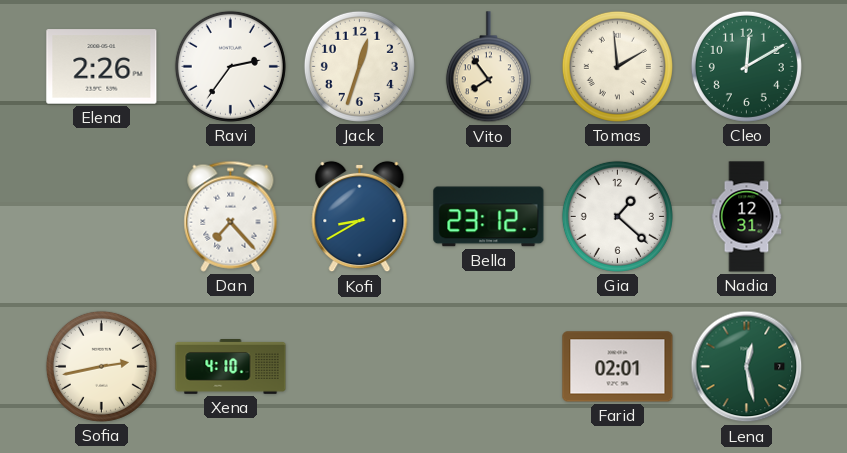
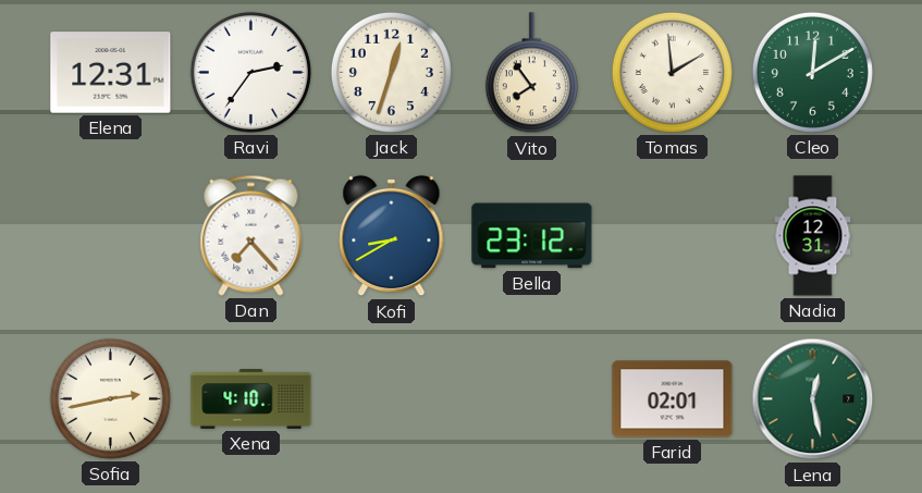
Elena: 2:26 -> 12:31 (111, 73)
Gia: 1:22 -> none (617, 216)
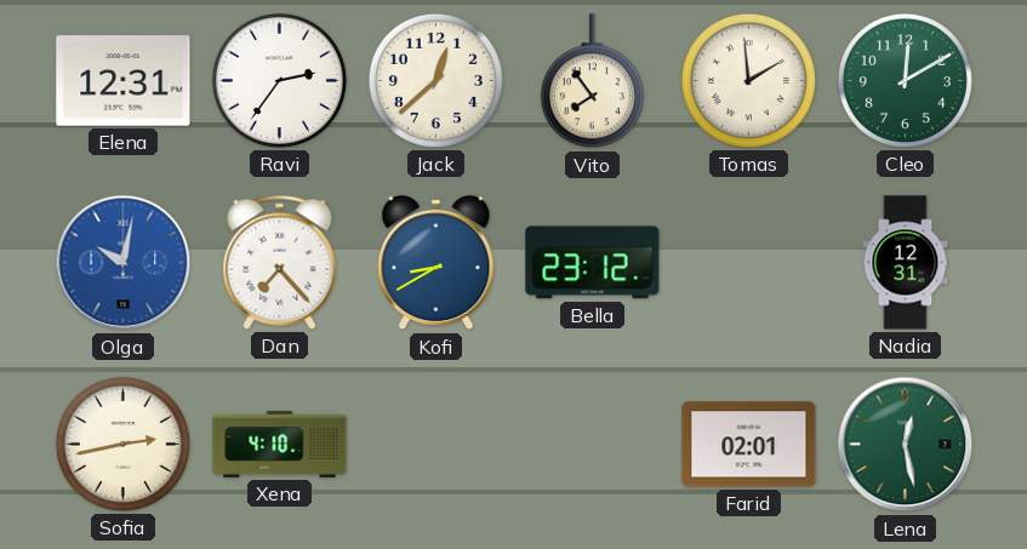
Jack: 12:33 -> 12:38 (435, 80)
Olga: none -> 10:02 (124, 263)
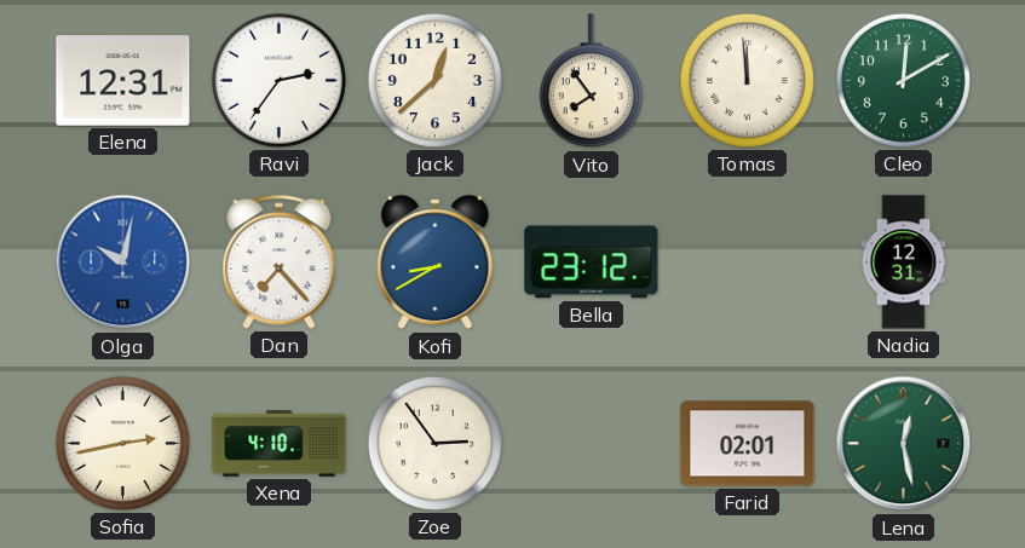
Tomas: 1:59 -> 11:59 (747, 80)
Zoe: none -> 2:54 (434, 443)
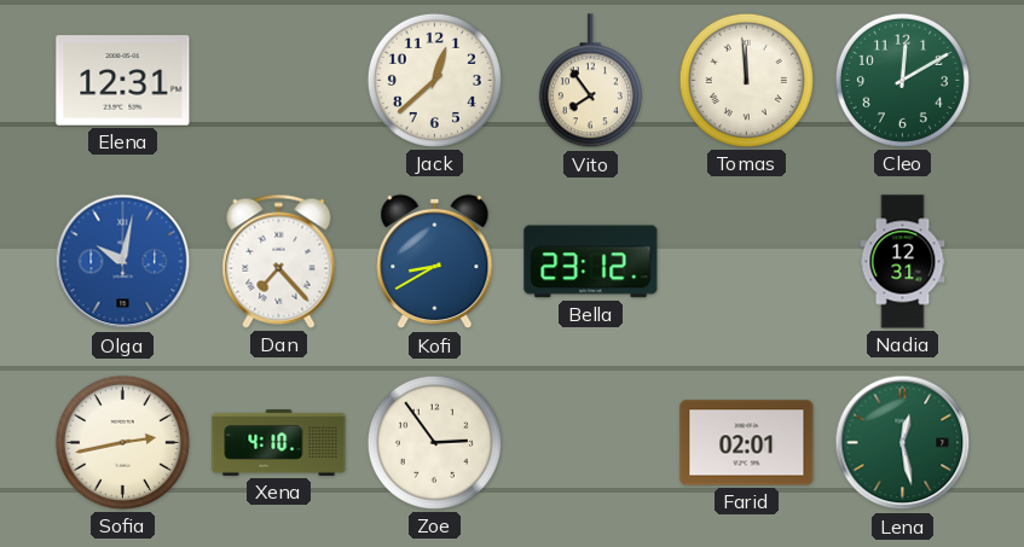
Ravi: 2:36 -> none (278, 80)
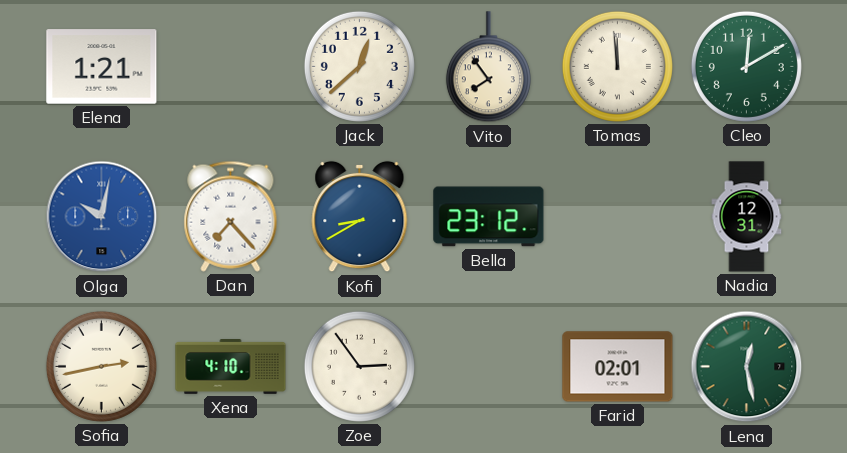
Elena: 12:31 -> 1:21 (102, 67)
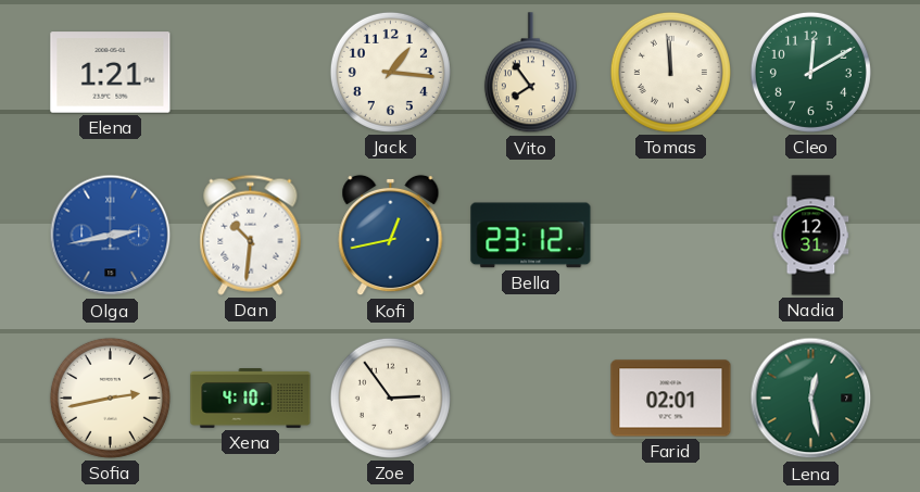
Jack: 12:38 -> 1:16 (390, 72)
Olga: 10:02 -> 2:43 (111, 236)
Dan: 7:23 -> 10:31 (251, 235)
Kofi: 8:40 -> 12:43 (391, 236)
